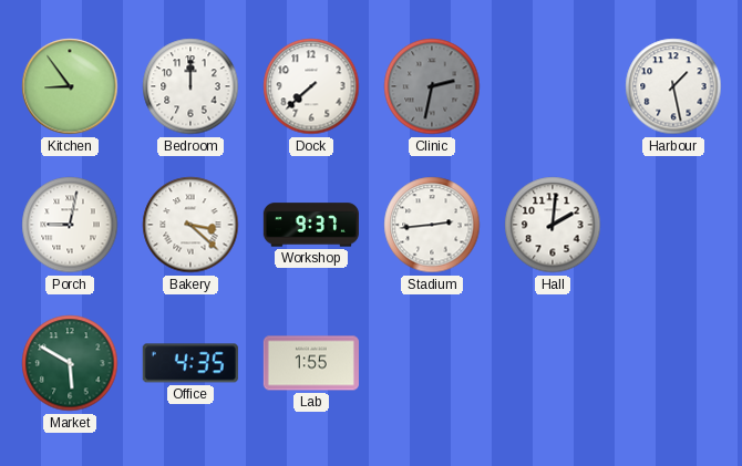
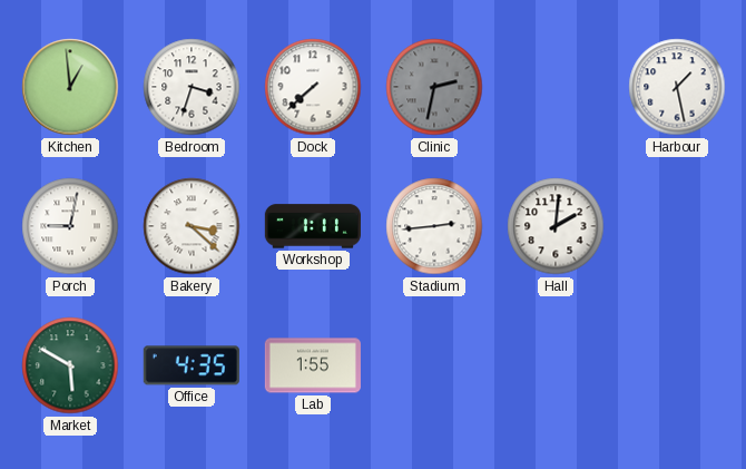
Kitchen: 8:54 -> 12:59 (70, 87)
Bedroom: 12:00 -> 3:33 (192, 87)
Workshop: 9:37 -> 1:11 (313, 226)
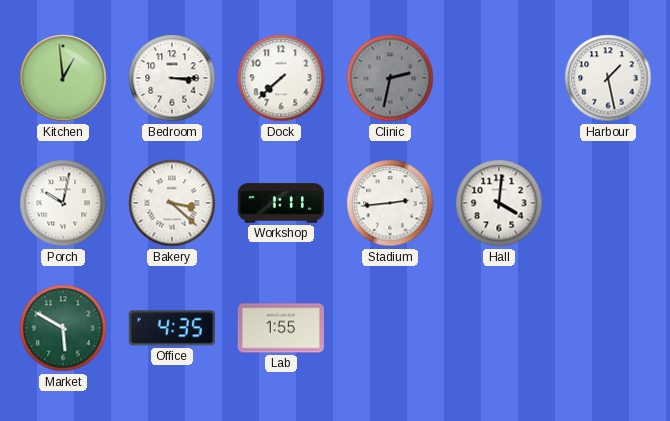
Bedroom: 3:33 -> 3:15 (172, 78)
Porch: 9:02 -> 10:02 (63, 203)
Hall: 2:01 -> 4:01 (499, 203)
